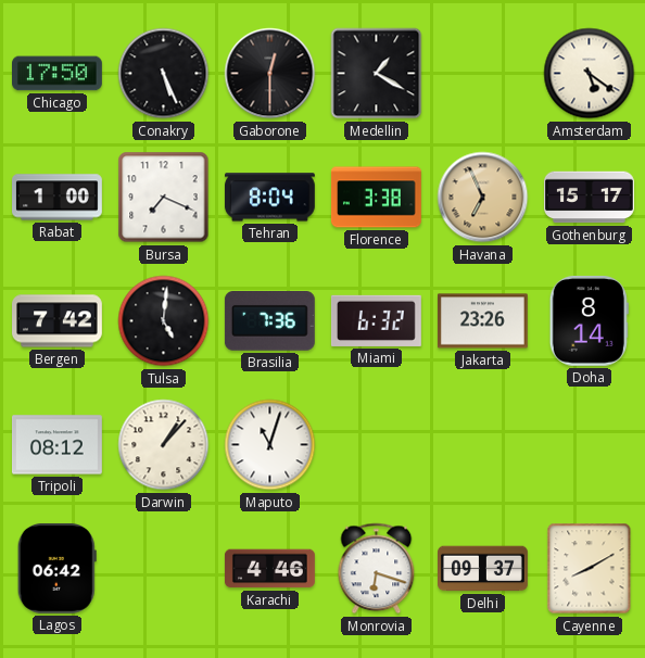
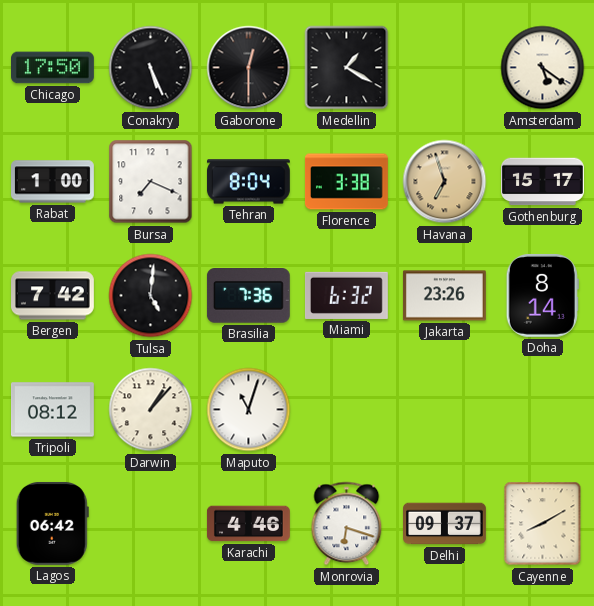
Havana: 6:56 -> 6:57 (445, 182)
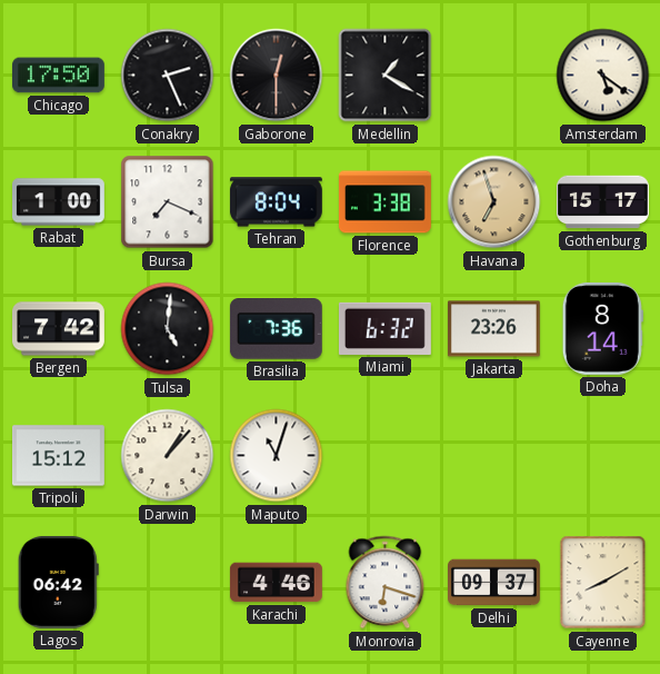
Conakry: 5:26 -> 2:26 (168, 76)
Tripoli: 08:12 -> 15:12 (59, 456)
